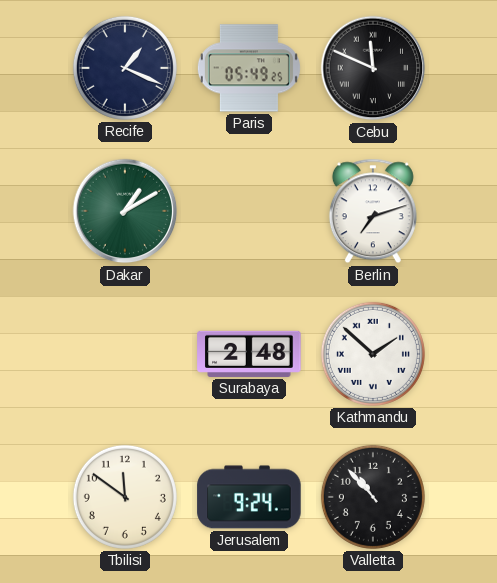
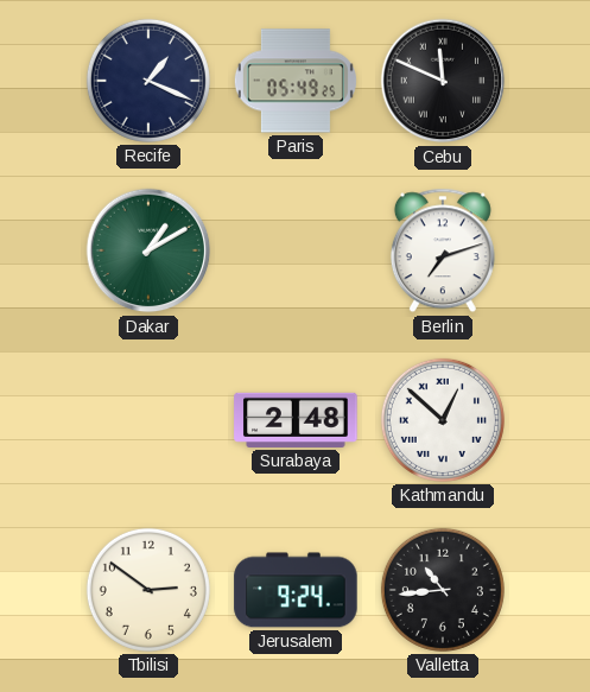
Kathmandu: 1:52 -> 12:52 (443, 420)
Tbilisi: 11:51 -> 2:51 (148, 590)
Valletta: 10:53 -> 10:44 (443, 590)
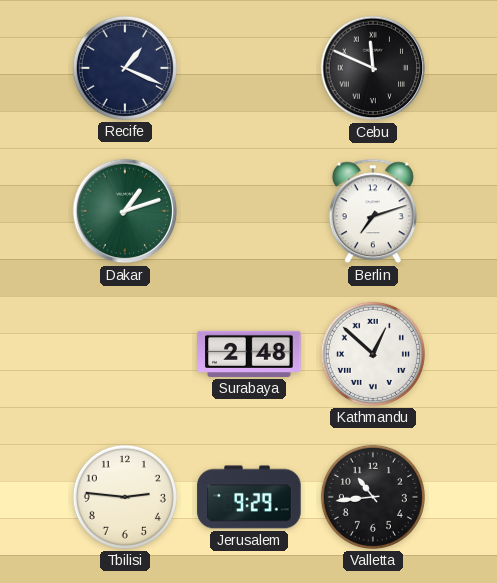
Paris: 05:49 -> none (296, 81)
Dakar: 1:10 -> 1:12 (125, 211)
Tbilisi: 2:51 -> 2:46 (125, 497)
Jerusalem: 9:24 -> 9:29 (249, 497)
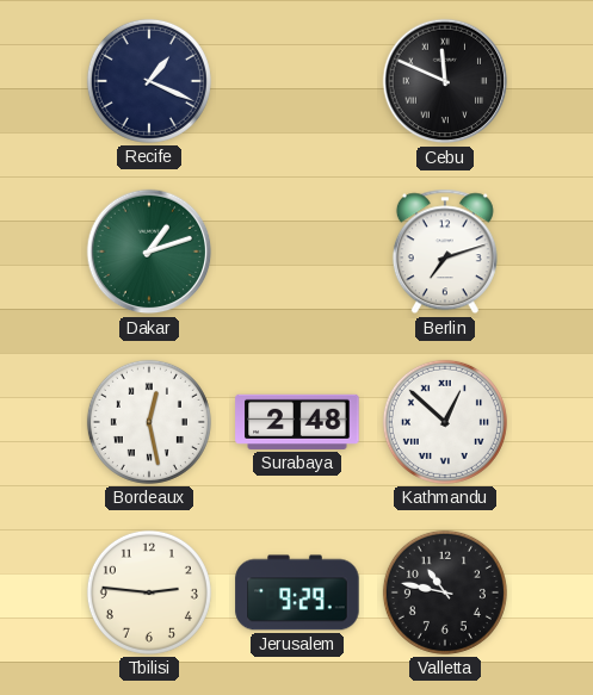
Bordeaux: none -> 12:28 (149, 422)
Valletta: 10:44 -> 10:47 (445, 592)
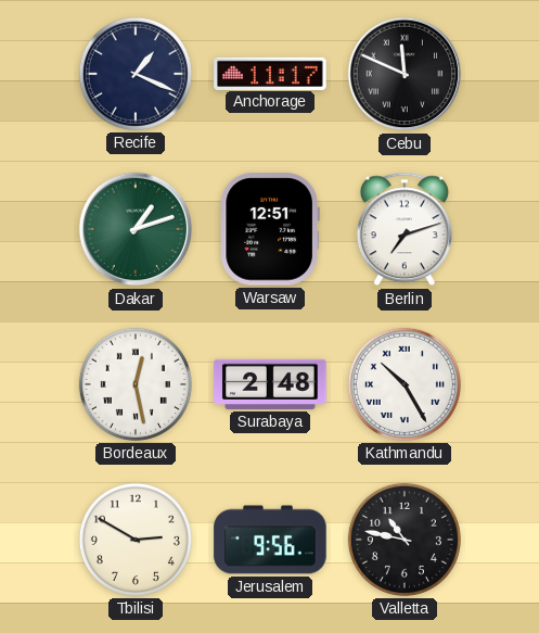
Anchorage: none -> 11:17 (270, 73)
Warsaw: none -> 12:51 (270, 229)
Kathmandu: 12:52 -> 10:25 (405, 384)
Tbilisi: 2:46 -> 2:50 (136, 540)
Jerusalem: 9:29 -> 9:56 (270, 540)
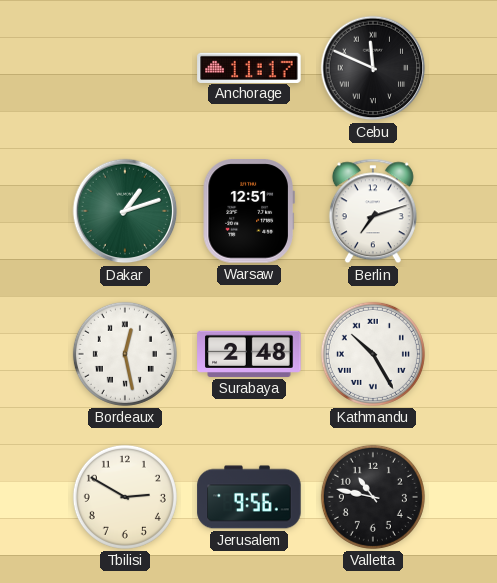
Recife: 1:19 -> none (136, 74)
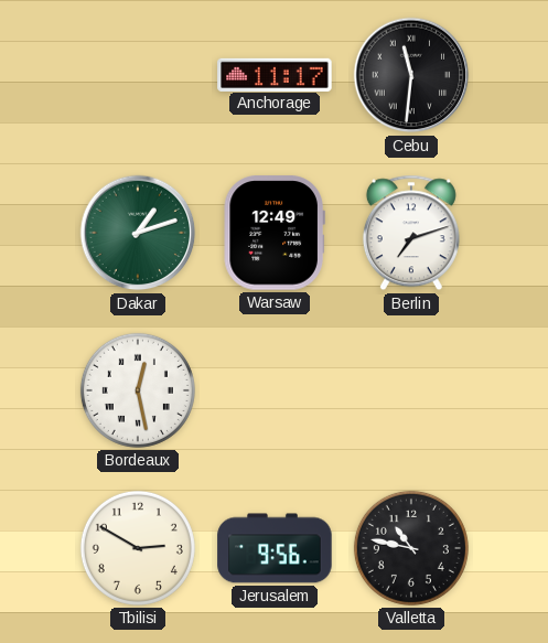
Cebu: 11:49 -> 11:31 (411, 75)
Warsaw: 12:51 -> 12:49 (275, 233)
Surabaya: 2:48 -> none (249, 354)
Kathmandu: 10:25 -> none (373, 354)
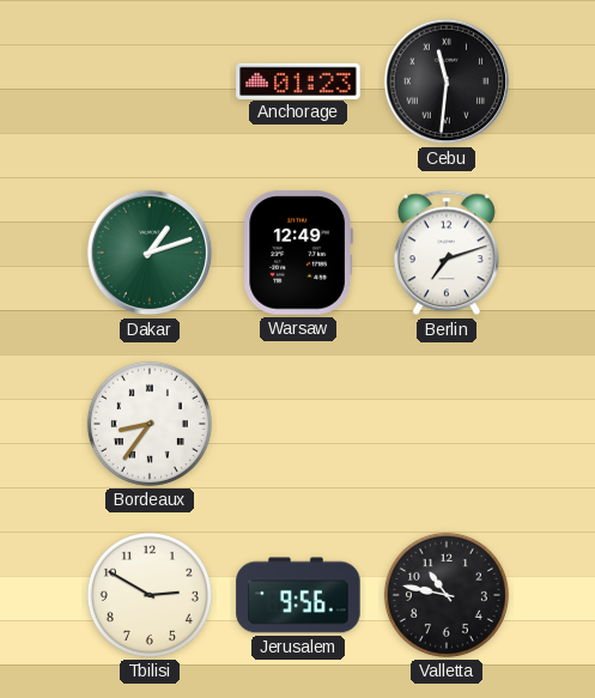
Anchorage: 11:17 -> 01:23 (298, 80)
Bordeaux: 12:28 -> 8:36 (150, 424)
